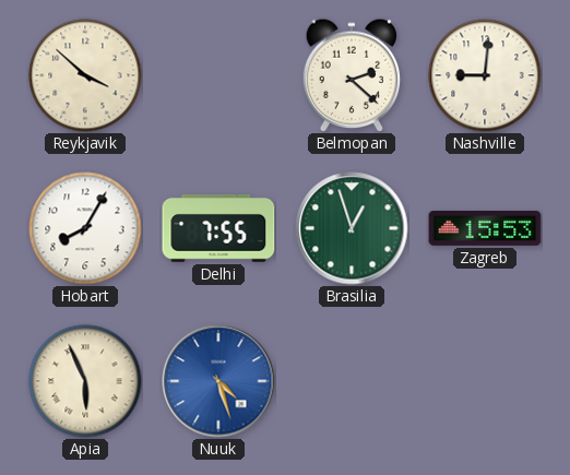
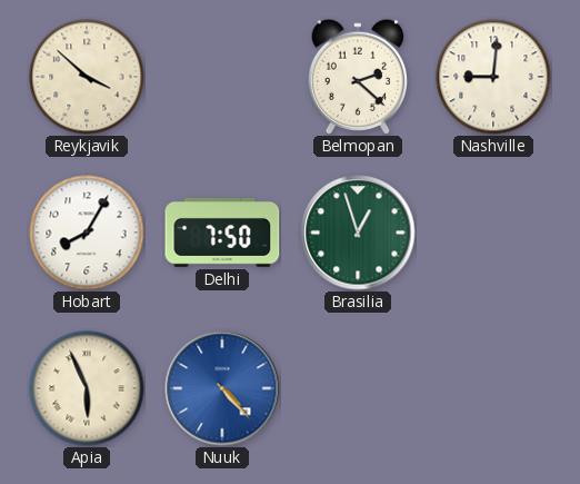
Delhi: 7:55 -> 7:50 (222, 233)
Zagreb: 15:53 -> none (485, 228)
Nuuk: 4:27 -> 4:23 (222, 388)
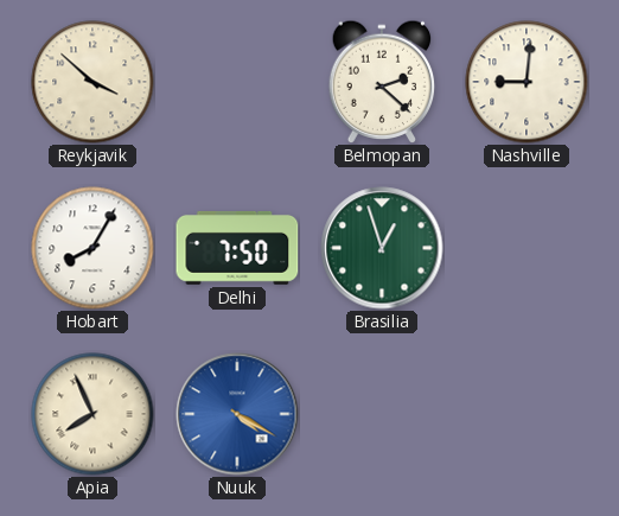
Apia: 5:56 -> 7:56 (92, 414)
Nuuk: 4:23 -> 4:20 (237, 414)
